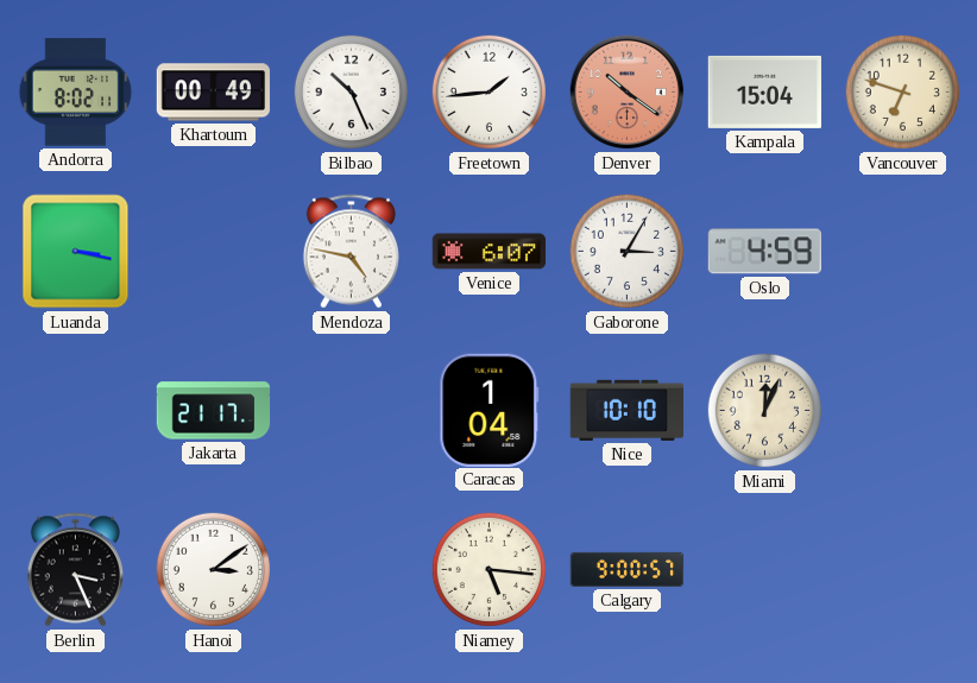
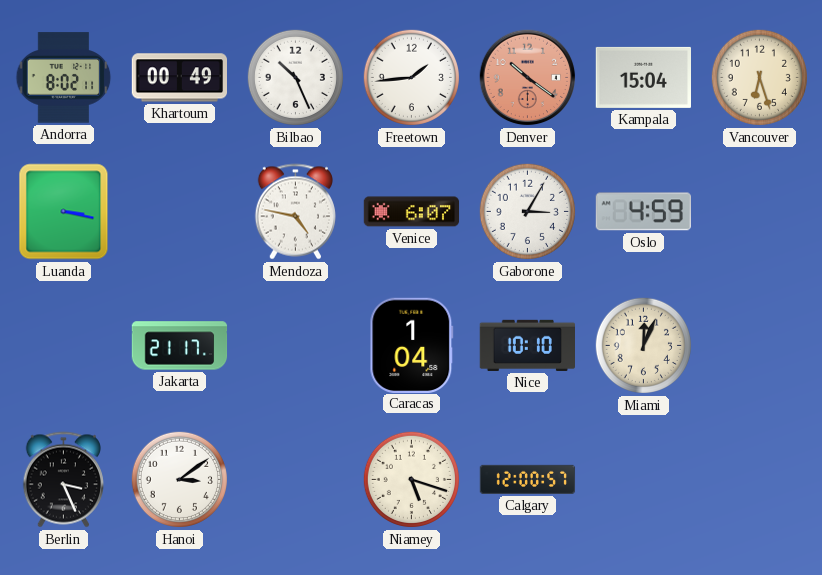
Vancouver: 6:48 -> 6:27 (759, 77)
Niamey: 5:16 -> 5:18 (411, 479)
Calgary: 9:00 -> 12:00 (528, 479)
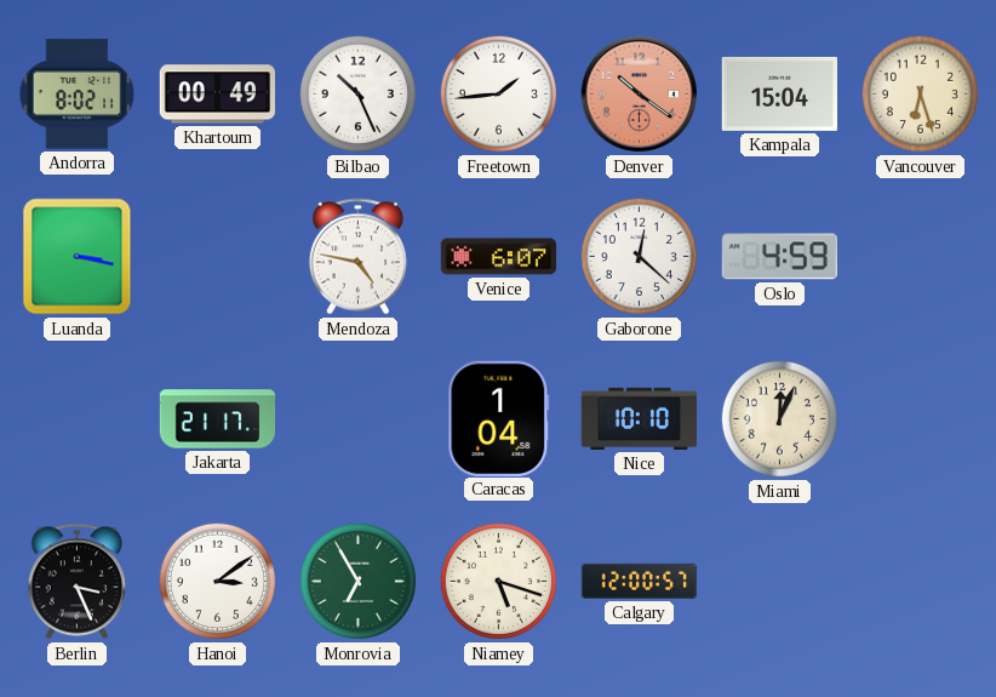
Gaborone: 3:05 -> 12:22 (639, 256)
Monrovia: none -> 6:55 (357, 581)
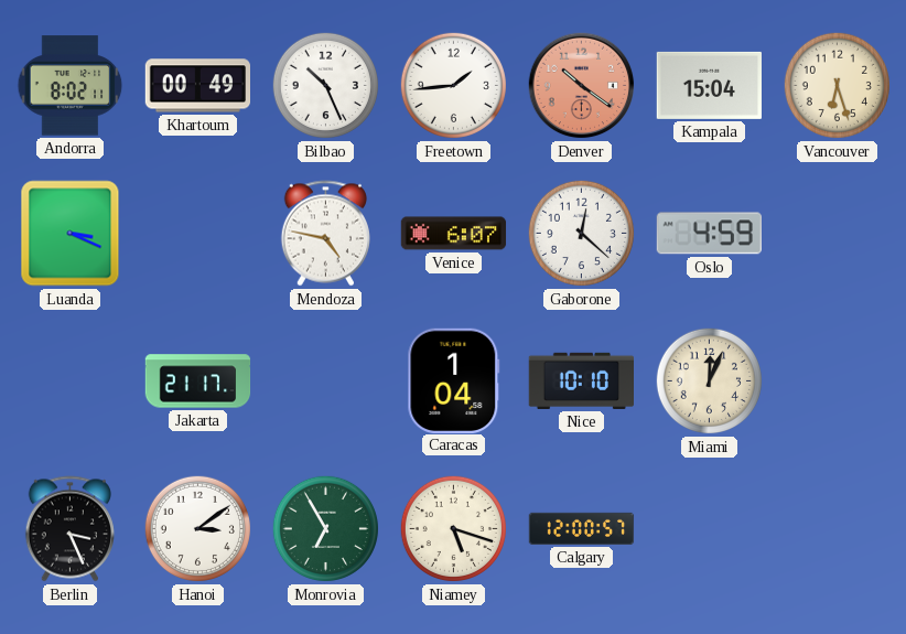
Luanda: 3:17 -> 3:19 (71, 234)
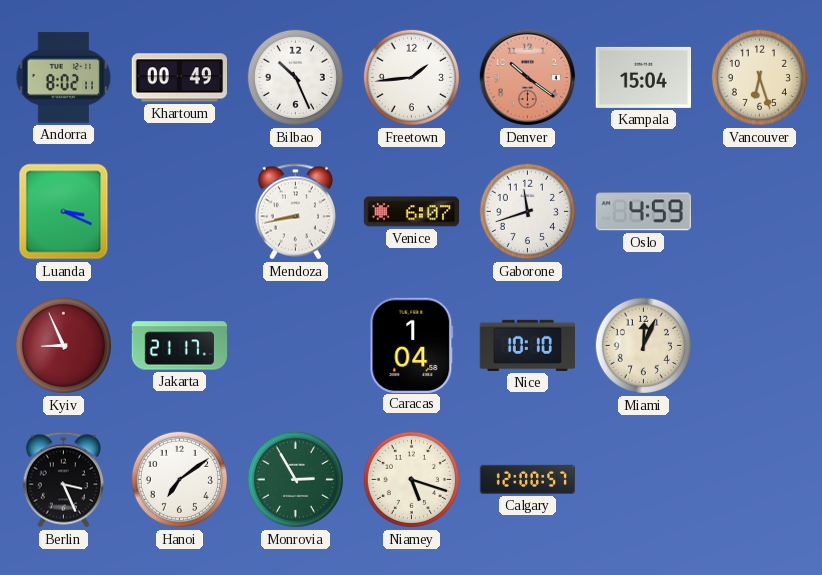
Mendoza: 4:47 -> 8:43 (295, 212)
Gaborone: 12:22 -> 11:42 (527, 211)
Kyiv: none -> 8:56 (63, 345)
Hanoi: 3:09 -> 7:09 (179, 479)
Monrovia: 6:55 -> 2:55 (295, 479)
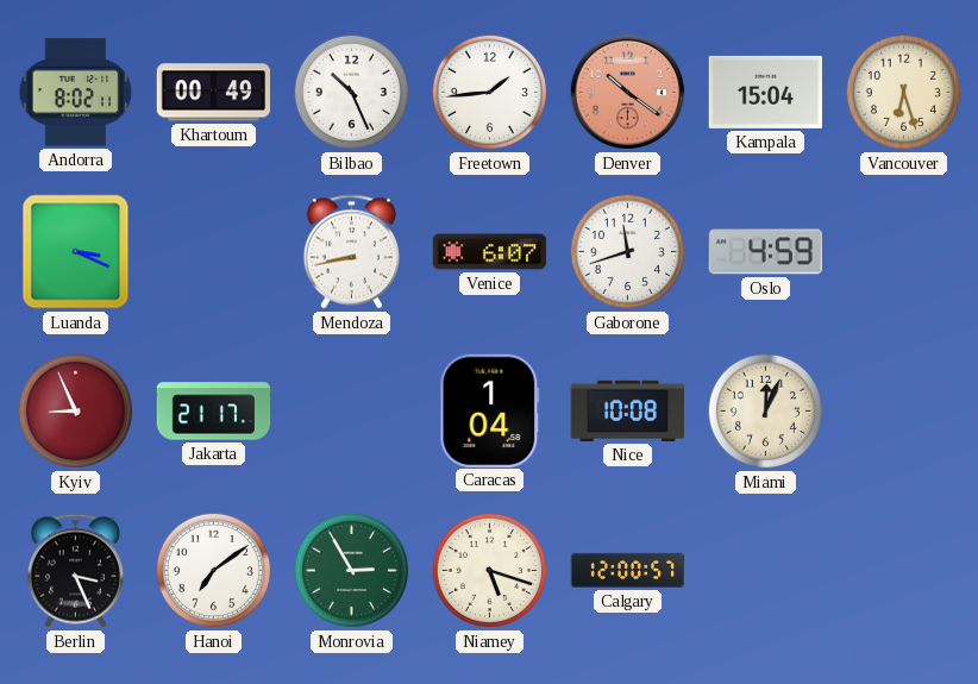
Nice: 10:10 -> 10:08 (627, 410)
